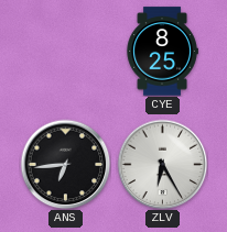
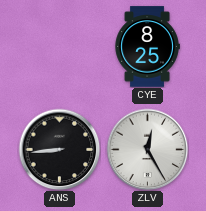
ANS: 6:44 -> 8:44 (59, 149)
ZLV: 6:25 -> 12:25 (147, 149)
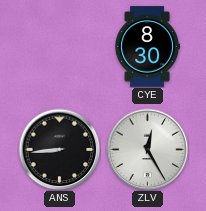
CYE: 8:25 -> 8:30 (147, 47)
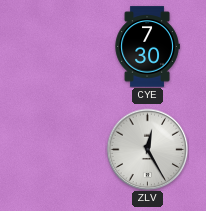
CYE: 8:30 -> 7:30 (147, 47)
ANS: 8:44 -> none (59, 149)
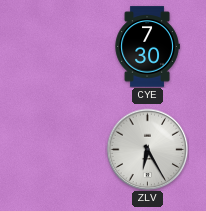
ZLV: 12:25 -> 6:25 (147, 149)
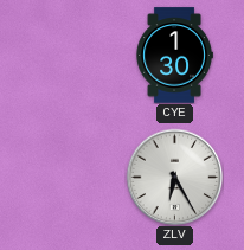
CYE: 7:30 -> 1:30 (174, 56)
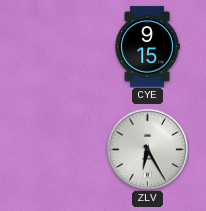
CYE: 1:30 -> 9:15 (147, 47)
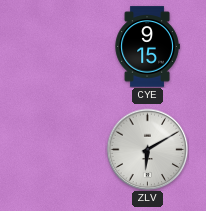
ZLV: 6:25 -> 6:10 (147, 149)
